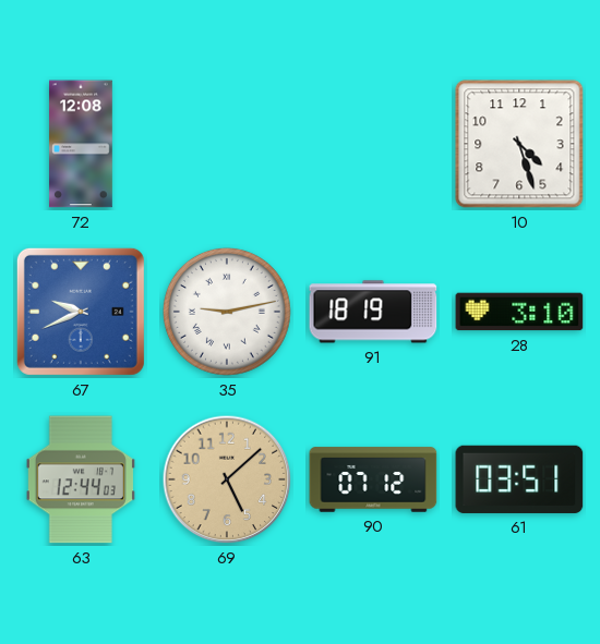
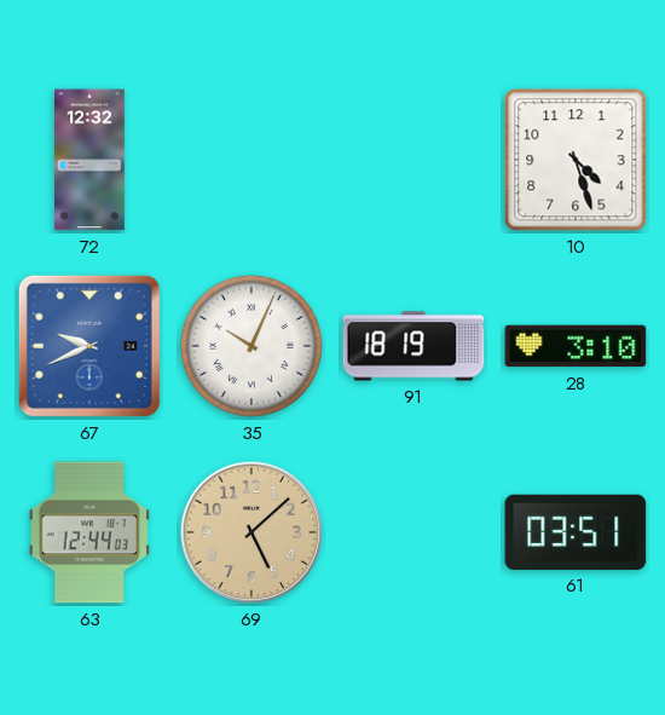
72: 12:08 -> 12:32 (91, 160)
35: 9:13 -> 10:04 (251, 346)
90: 07:12 -> none (373, 479)
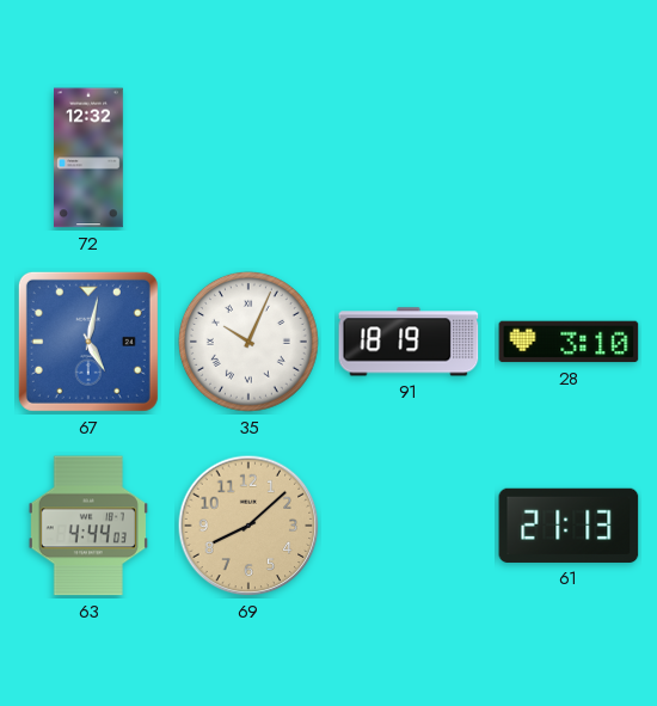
10: 4:27 -> none (576, 160)
67: 9:41 -> 5:02 (88, 342)
63: 12:44 -> 4:44 (88, 526)
69: 5:08 -> 8:08 (248, 526)
61: 03:51 -> 21:13 (569, 526)
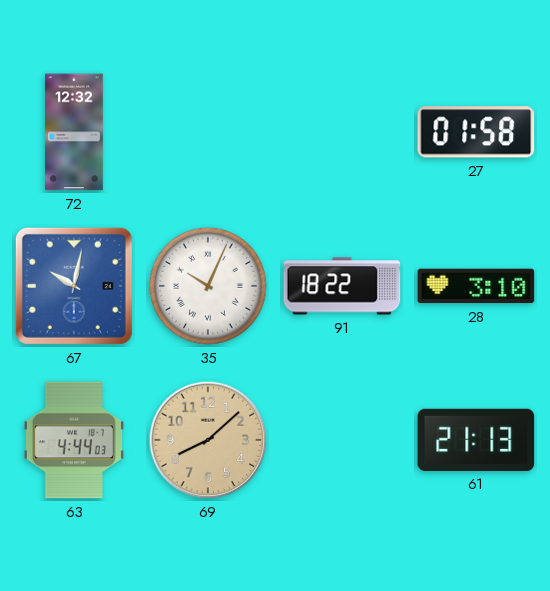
27: none -> 01:58 (476, 132)
67: 5:02 -> 10:02 (74, 286)
91: 18:19 -> 18:22 (342, 286)
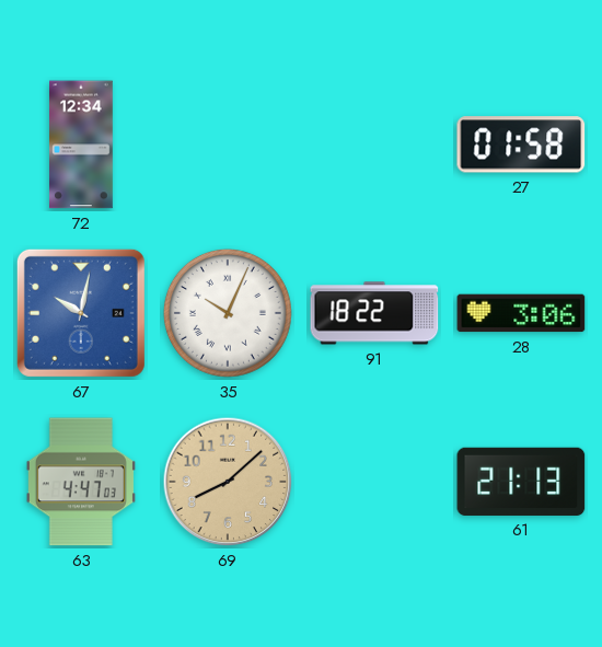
72: 12:32 -> 12:34 (82, 145)
28: 3:10 -> 3:06 (521, 313)
63: 4:44 -> 4:47 (81, 482)
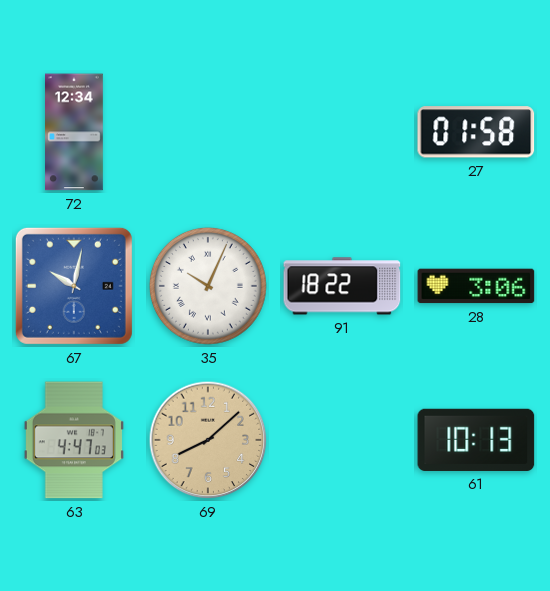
61: 21:13 -> 10:13 (476, 440)
